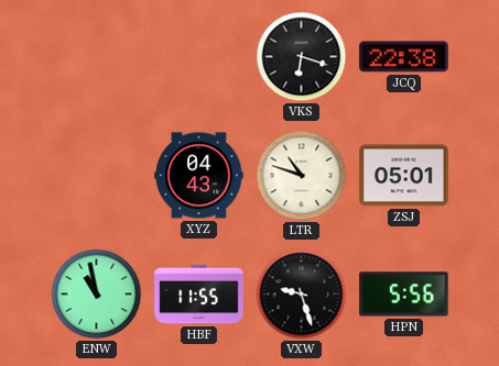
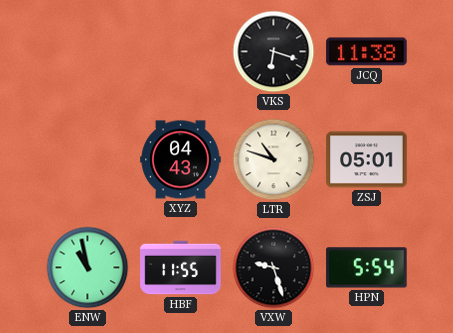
JCQ: 22:38 -> 11:38 (367, 52)
HPN: 5:56 -> 5:54 (367, 268)
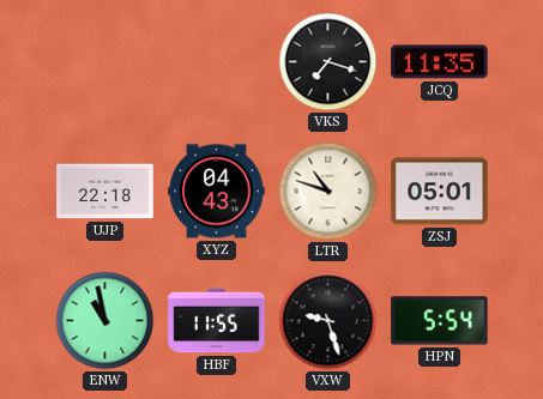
VKS: 6:18 -> 7:18 (328, 62)
JCQ: 11:38 -> 11:35 (440, 62)
UJP: none -> 22:18 (105, 192)
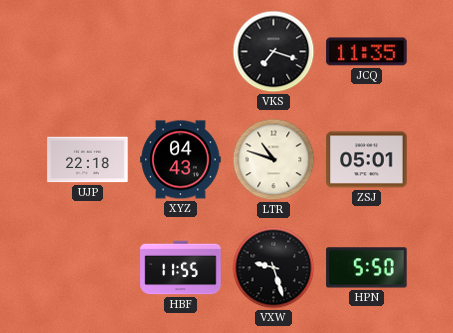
ENW: 10:58 -> none (105, 321)
HPN: 5:54 -> 5:50 (367, 268)
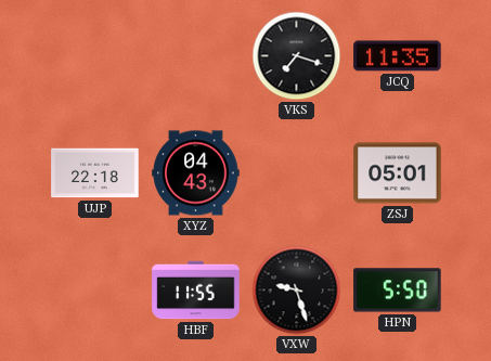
LTR: 10:48 -> none (274, 160)
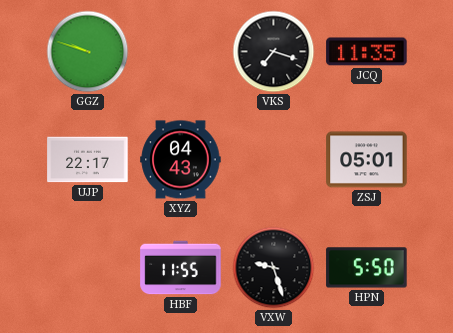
GGZ: none -> 9:48 (88, 52)
UJP: 22:18 -> 22:17 (88, 160)
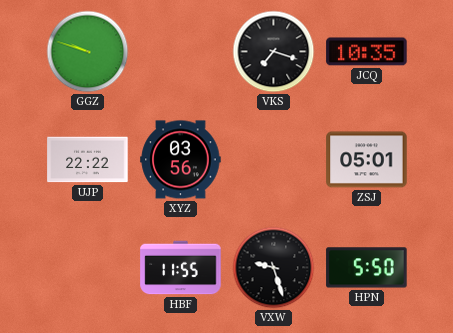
JCQ: 11:35 -> 10:35 (367, 52)
UJP: 22:17 -> 22:22 (88, 160)
XYZ: 04:43 -> 03:56 (181, 160)
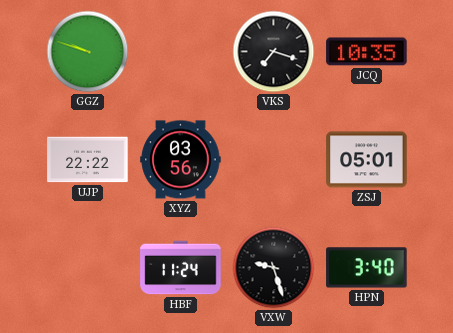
HBF: 11:55 -> 11:24 (181, 268)
HPN: 5:50 -> 3:40 (367, 268)
